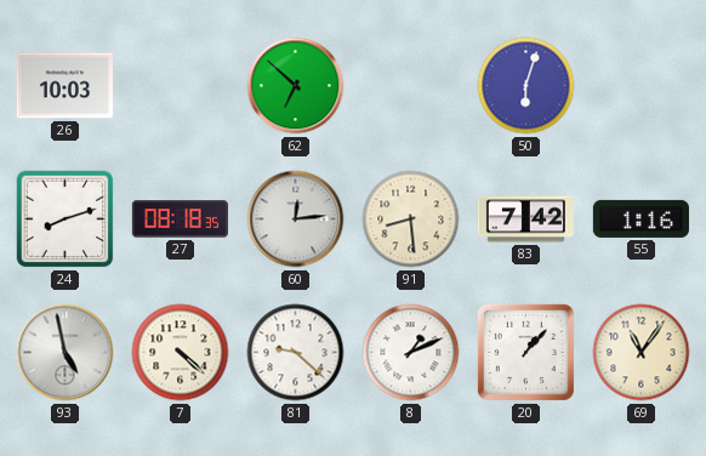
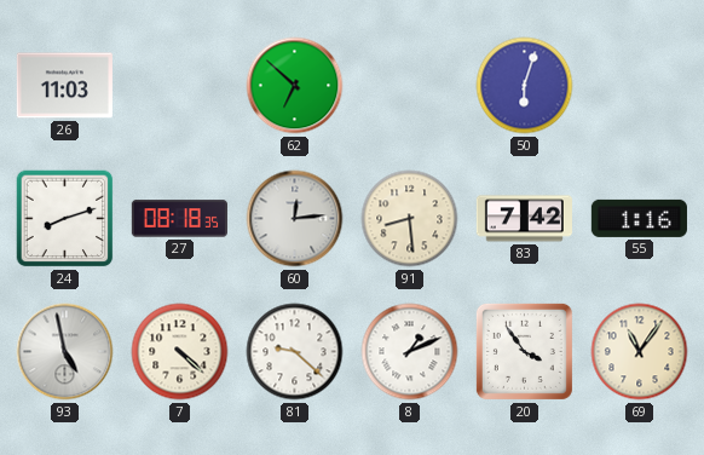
26: 10:03 -> 11:03 (64, 86)
20: 1:07 -> 3:54 (524, 351)
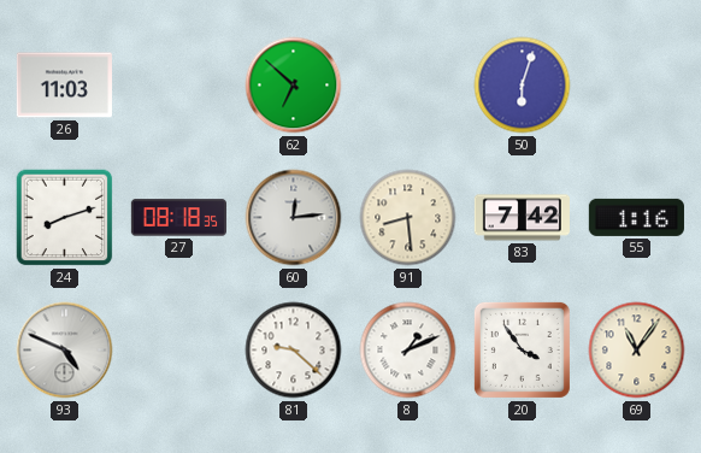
93: 4:58 -> 4:49 (65, 351)
7: 4:22 -> none (180, 352)
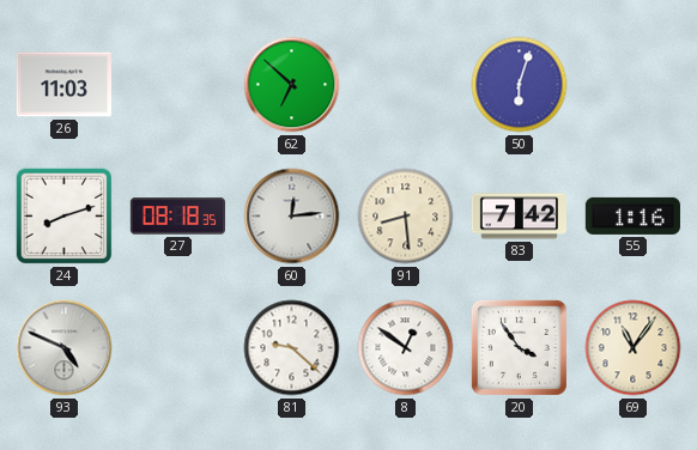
8: 1:11 -> 12:51 (406, 348)
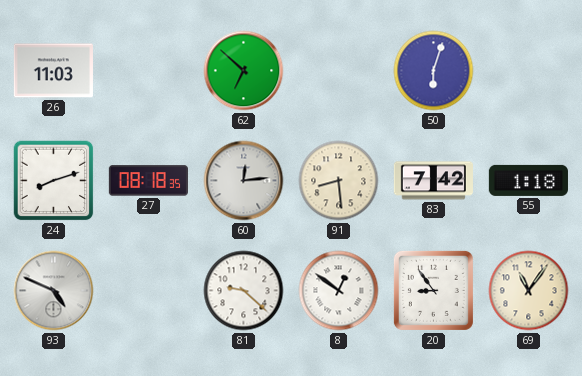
55: 1:16 -> 1:18 (528, 180)
20: 3:54 -> 8:54 (433, 290)
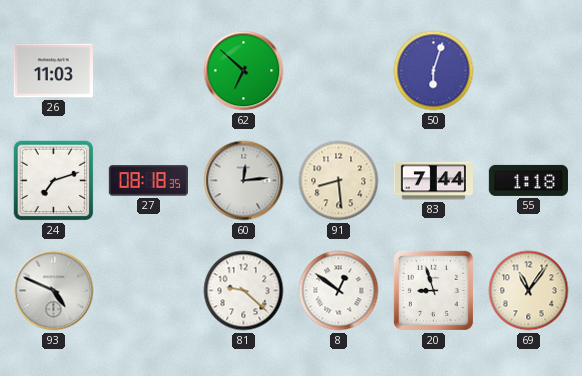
24: 8:12 -> 7:12 (54, 181)
83: 7:42 -> 7:44 (433, 181)
20: 8:54 -> 8:57 (433, 290)
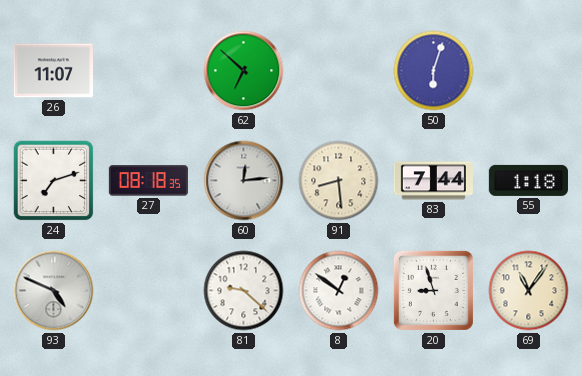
26: 11:03 -> 11:07 (53, 71)
